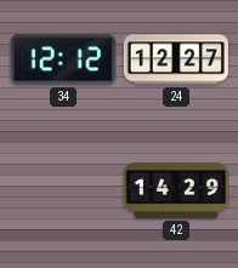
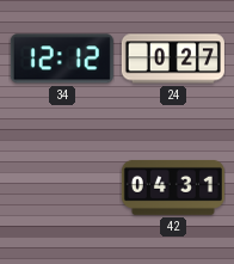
24: 12:27 -> 0:27 (173, 59)
42: 14:29 -> 04:31 (173, 188)
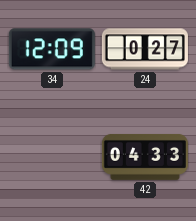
34: 12:12 -> 12:09 (52, 49)
42: 04:31 -> 04:33 (145, 157)
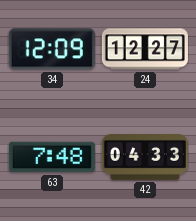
24: 0:27 -> 12:27 (145, 49)
63: none -> 7:48 (52, 157)
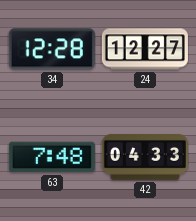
34: 12:09 -> 12:28 (52, 49)
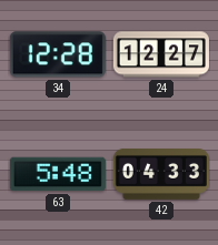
63: 7:48 -> 5:48 (58, 174)
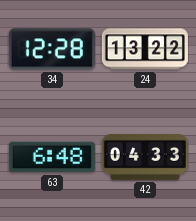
24: 12:27 -> 13:22 (145, 49)
63: 5:48 -> 6:48 (52, 157)
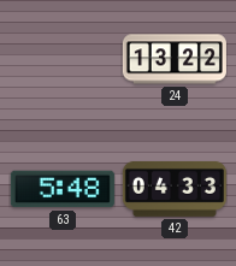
34: 12:28 -> none (52, 49)
63: 6:48 -> 5:48 (63, 189)
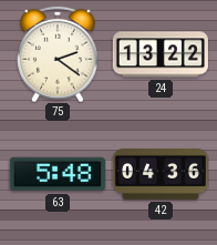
75: none -> 2:21 (58, 54)
42: 04:33 -> 04:36 (161, 174)
